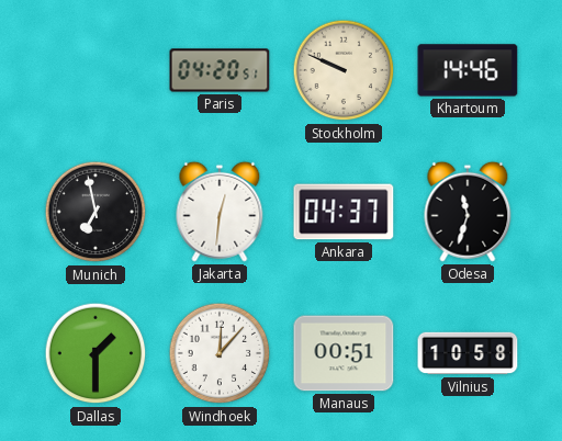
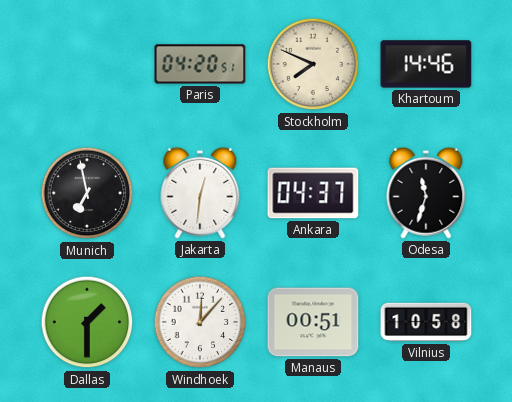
Stockholm: 9:49 -> 7:49 (313, 64)
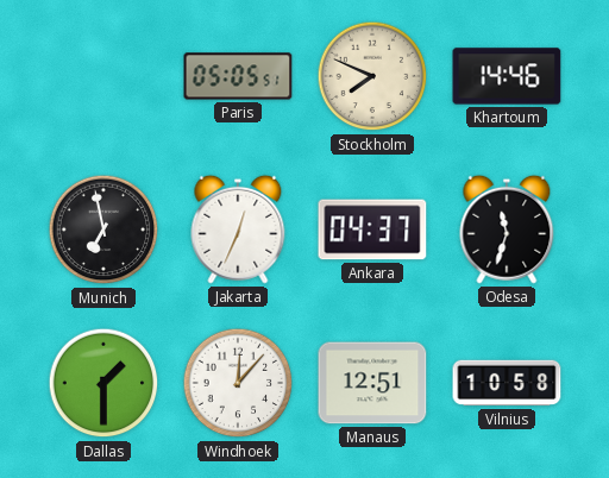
Paris: 04:20 -> 05:05 (238, 76)
Jakarta: 12:31 -> 12:34 (238, 229)
Manaus: 00:51 -> 12:51 (372, 383)
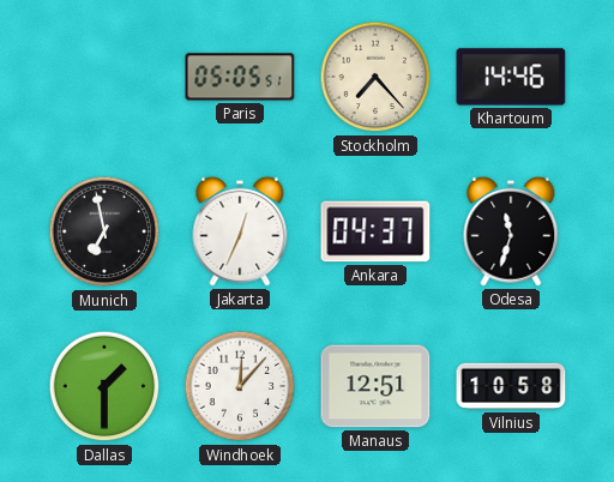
Stockholm: 7:49 -> 7:23 (375, 77)
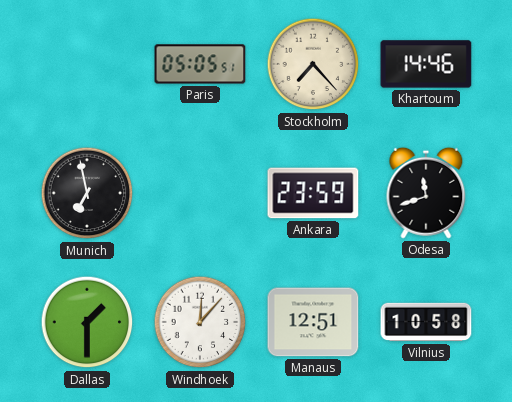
Jakarta: 12:34 -> none (240, 231)
Ankara: 04:37 -> 23:59 (313, 193)
Odesa: 11:33 -> 11:42 (426, 193)
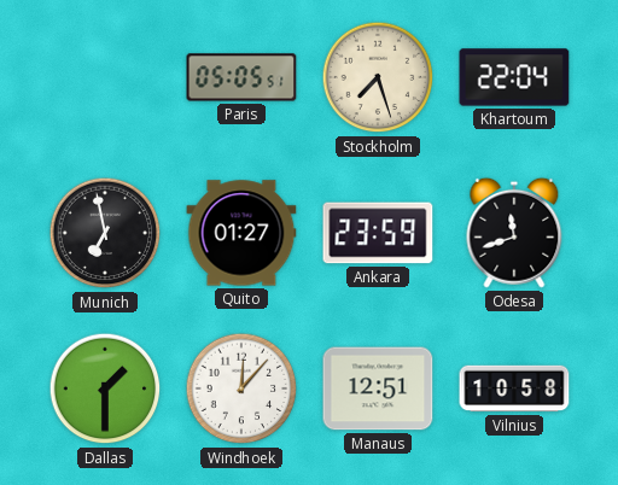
Stockholm: 7:23 -> 7:27 (378, 77)
Khartoum: 14:46 -> 22:04 (514, 77)
Quito: none -> 01:27 (241, 233)
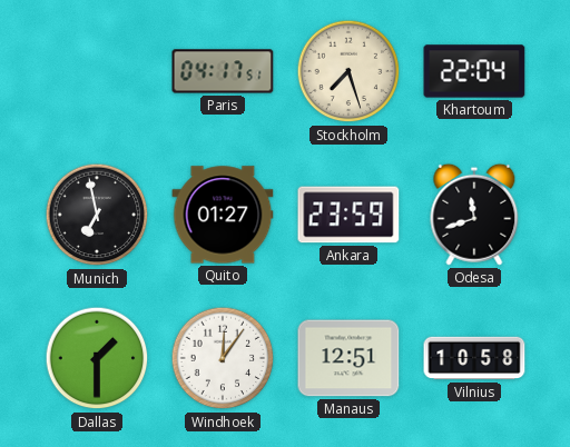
Paris: 05:05 -> 04:17 (223, 71)
Windhoek: 12:07 -> 12:06 (223, 358)
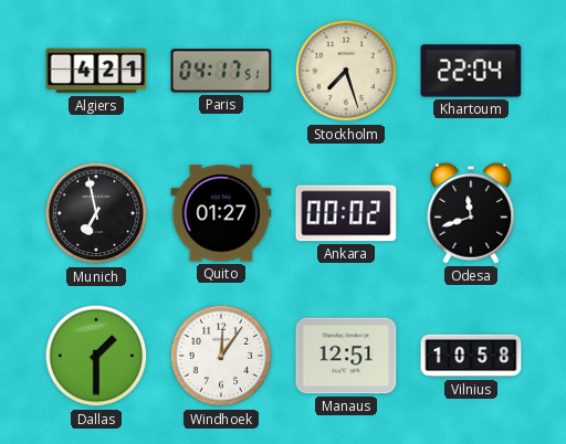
Algiers: none -> 4:21 (96, 71)
Ankara: 23:59 -> 00:02 (346, 213)
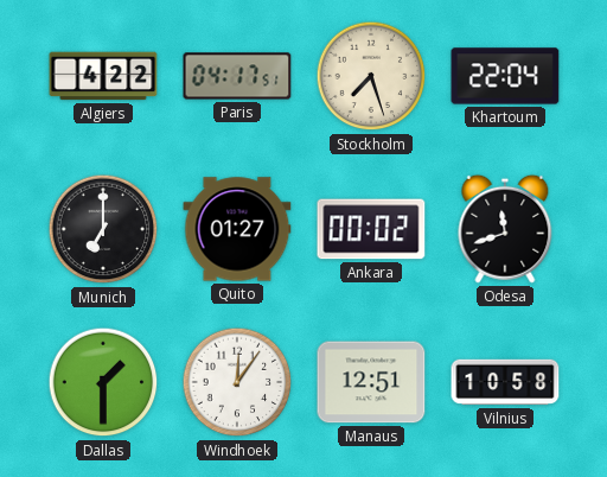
Algiers: 4:21 -> 4:22 (103, 76)
Munich: 6:58 -> 7:00 (103, 229)
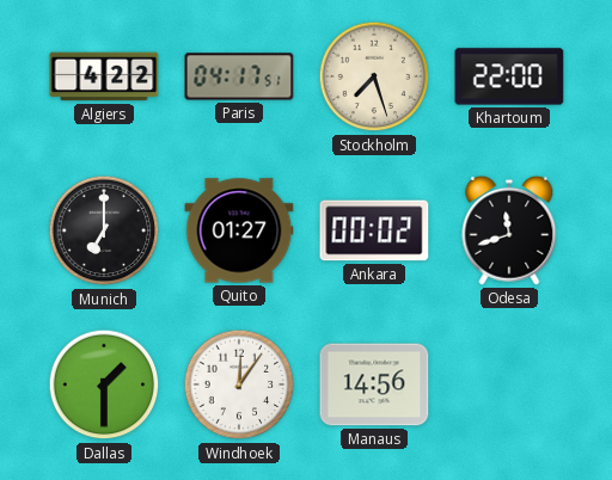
Khartoum: 22:04 -> 22:00 (509, 76)
Manaus: 12:51 -> 14:56 (374, 384)
Vilnius: 10:58 -> none (505, 382)
